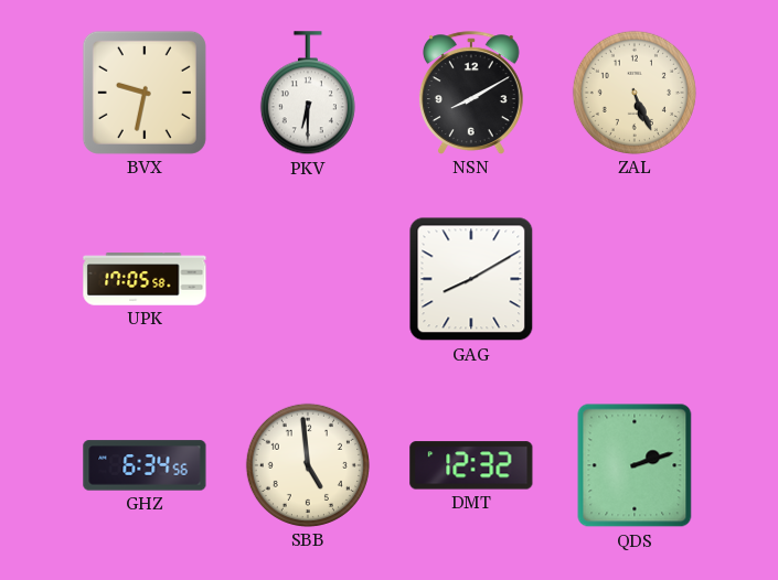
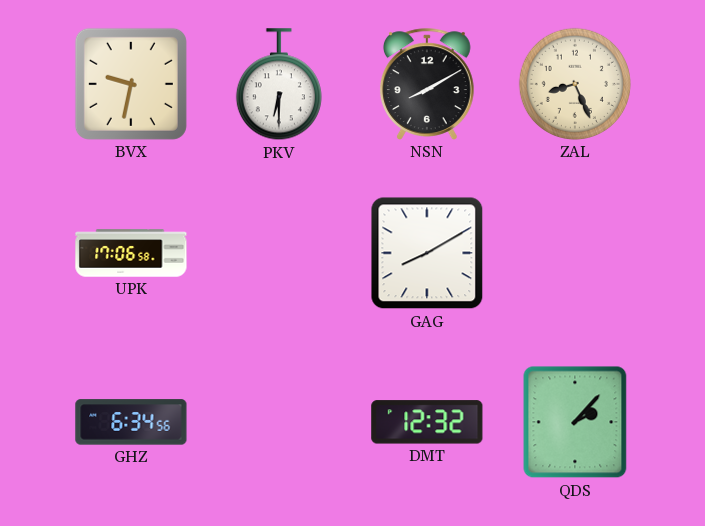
ZAL: 5:26 -> 8:26 (575, 84)
UPK: 17:05 -> 17:06 (131, 253)
SBB: 4:59 -> none (308, 465)
QDS: 2:12 -> 2:07 (575, 422)
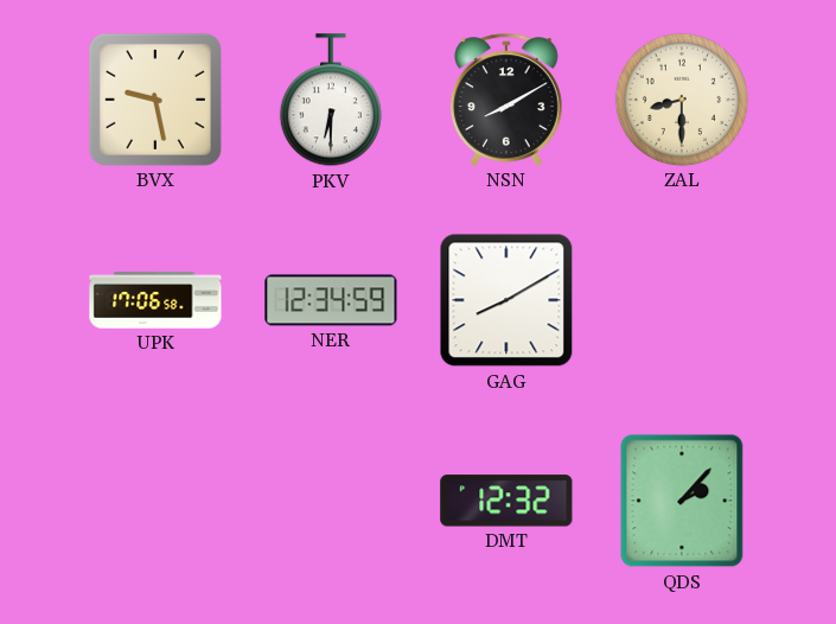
BVX: 9:32 -> 9:28 (155, 100)
ZAL: 8:26 -> 8:30 (682, 100)
NER: none -> 12:34 (331, 300)
GHZ: 6:34 -> none (131, 422)
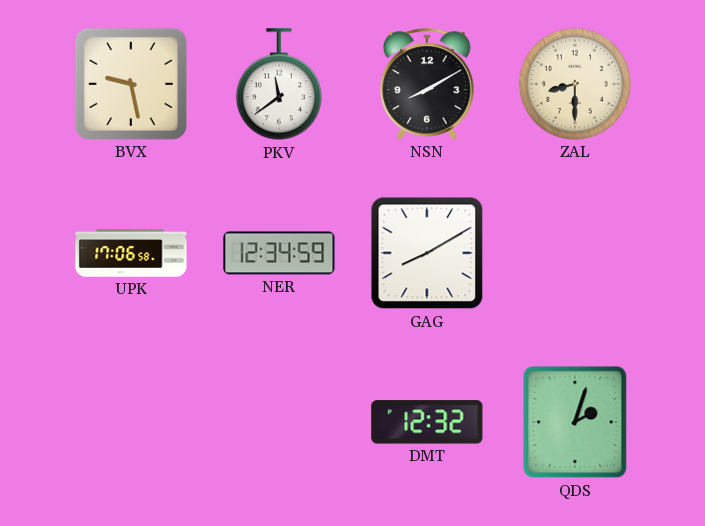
PKV: 6:30 -> 11:39 (279, 85)
QDS: 2:07 -> 2:03 (575, 422)
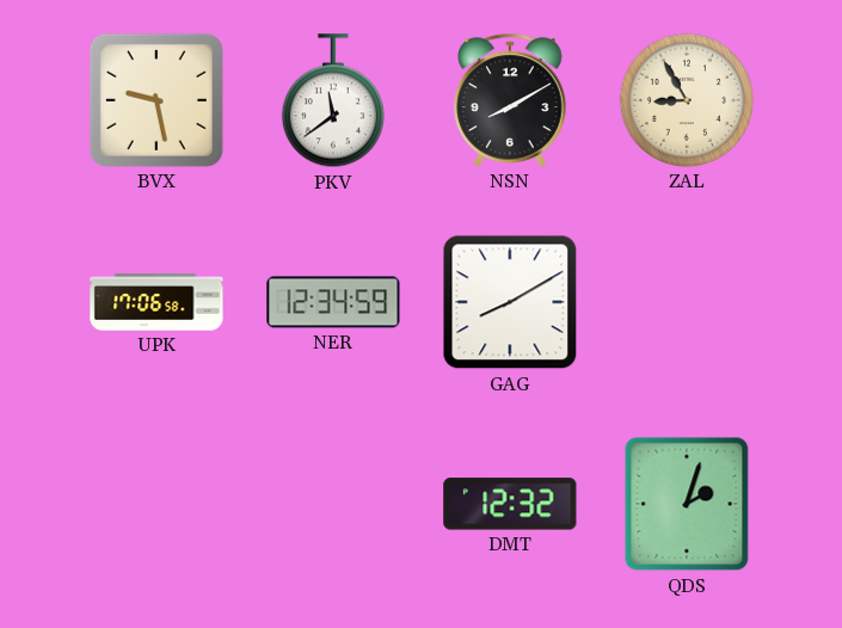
ZAL: 8:30 -> 8:55 (687, 100)
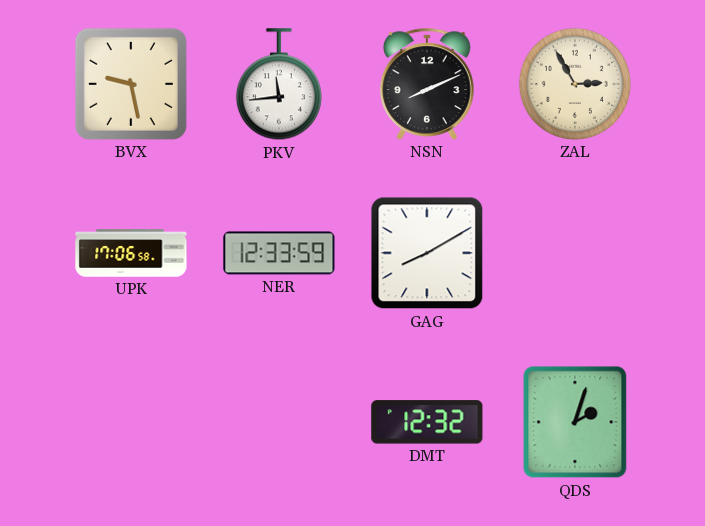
PKV: 11:39 -> 11:44 (279, 85)
NSN: 8:10 -> 8:11 (427, 84)
ZAL: 8:55 -> 2:55 (575, 84)
NER: 12:34 -> 12:33 (279, 253)
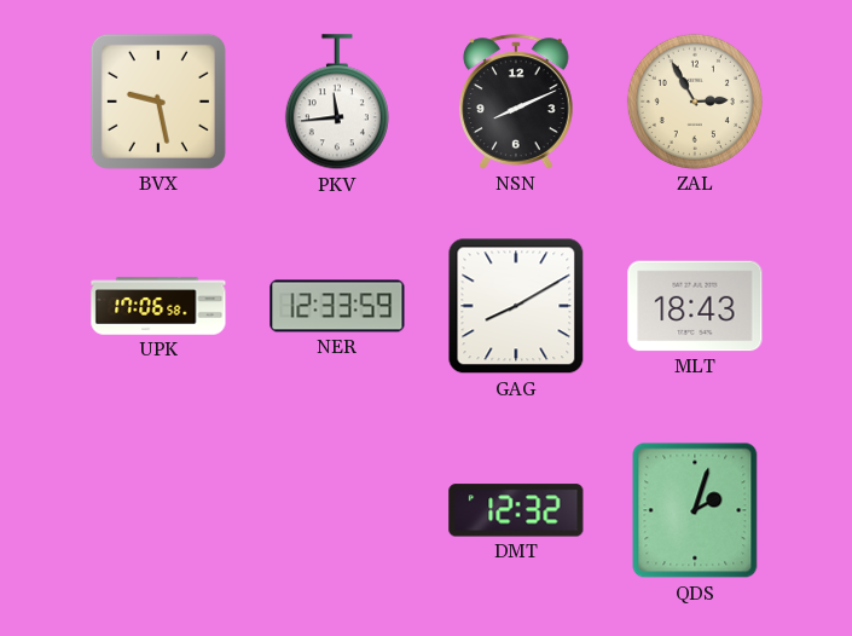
MLT: none -> 18:43 (695, 306)
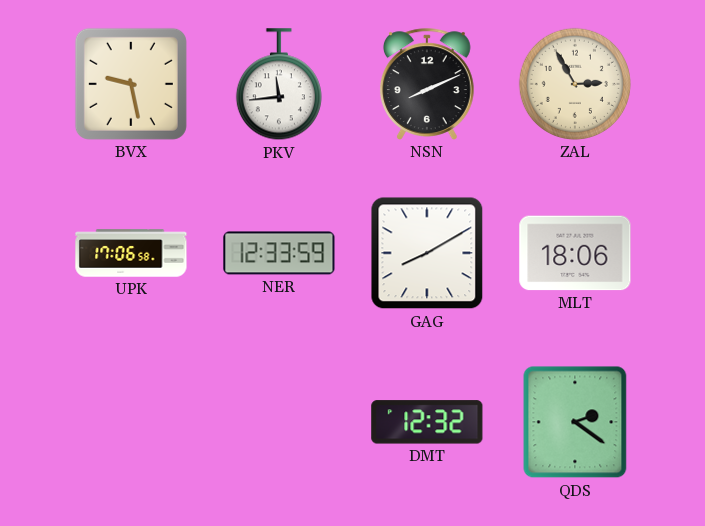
MLT: 18:43 -> 18:06 (575, 253)
QDS: 2:03 -> 2:21 (575, 422)
